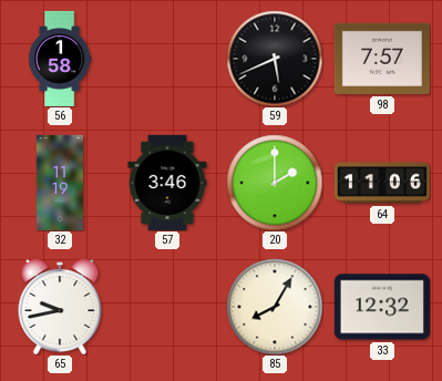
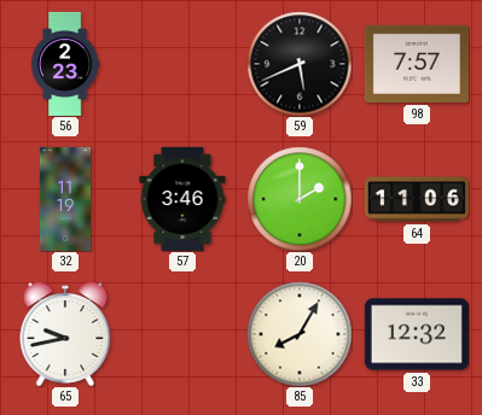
56: 1:58 -> 2:23 (65, 64)
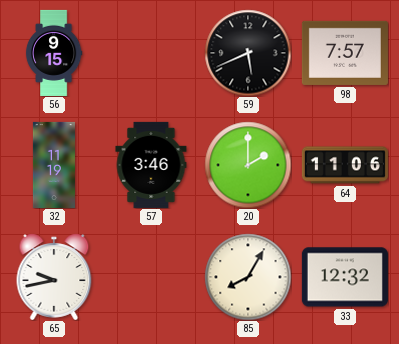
56: 2:23 -> 9:15 (54, 53)
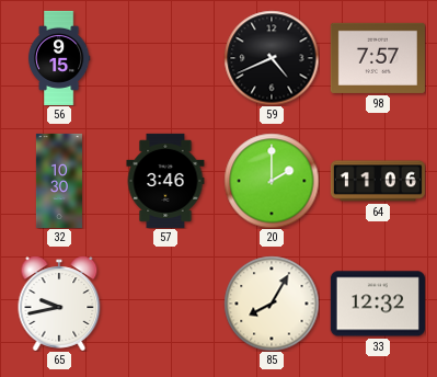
59: 5:41 -> 4:41 (272, 58)
32: 11:19 -> 10:30 (59, 181)
